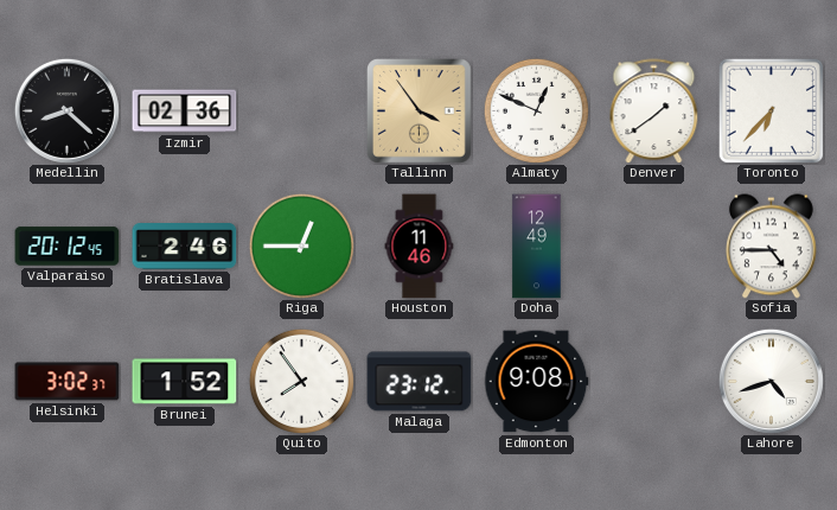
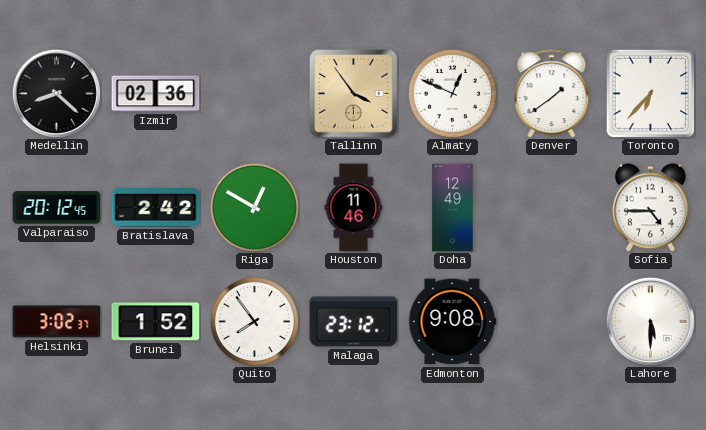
Bratislava: 2:46 -> 2:42 (156, 208)
Riga: 12:45 -> 12:50 (254, 207)
Lahore: 4:42 -> 5:30 (650, 321)
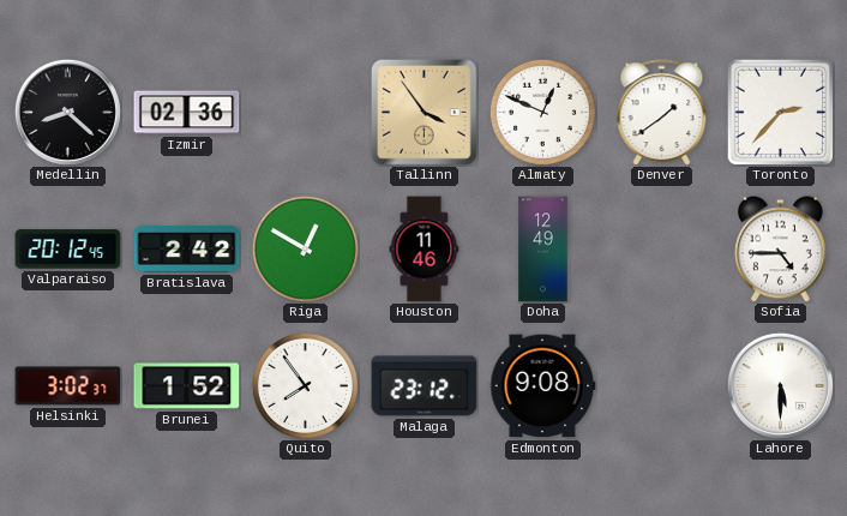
Toronto: 6:37 -> 2:37 (780, 112)
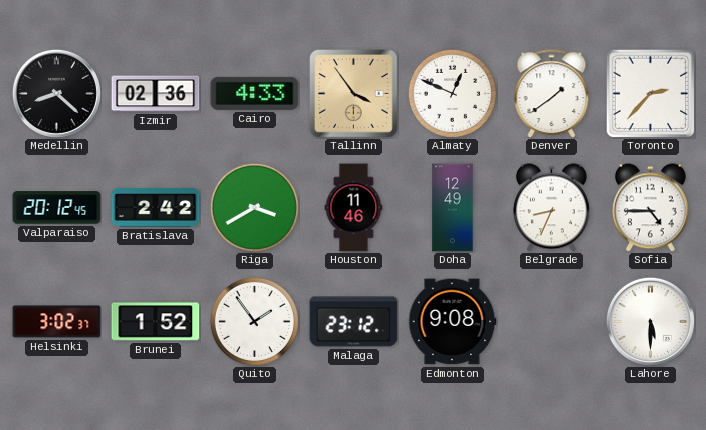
Cairo: none -> 4:33 (255, 93)
Riga: 12:50 -> 3:40 (254, 207)
Belgrade: none -> 8:34 (551, 208)
Quito: 7:54 -> 1:54 (254, 321)
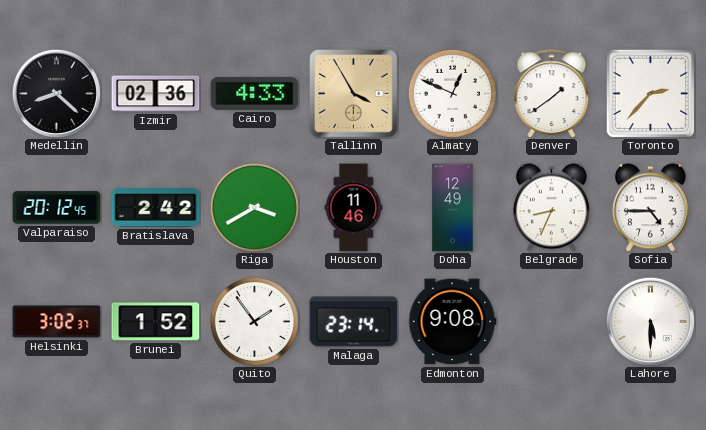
Tallinn: 3:54 -> 3:55 (354, 94)
Malaga: 23:12 -> 23:14 (354, 322)
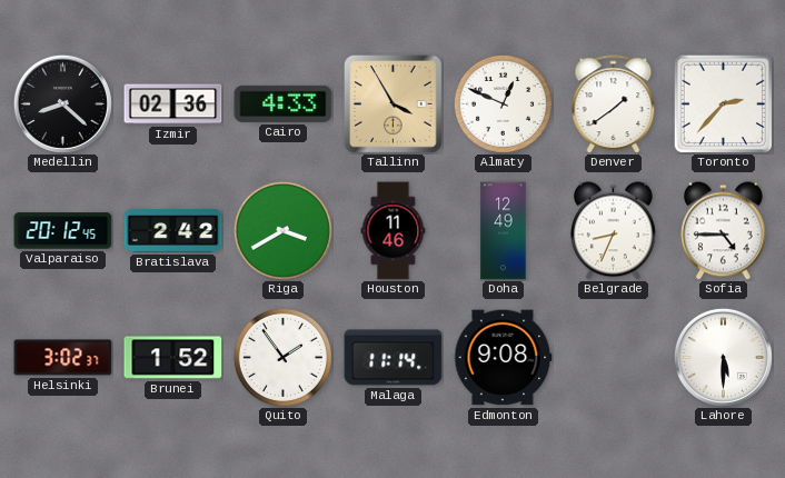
Malaga: 23:14 -> 11:14 (394, 358)
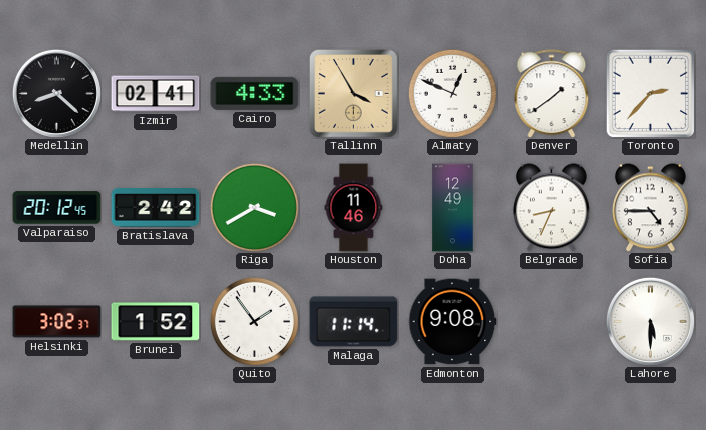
Izmir: 02:36 -> 02:41 (156, 94)
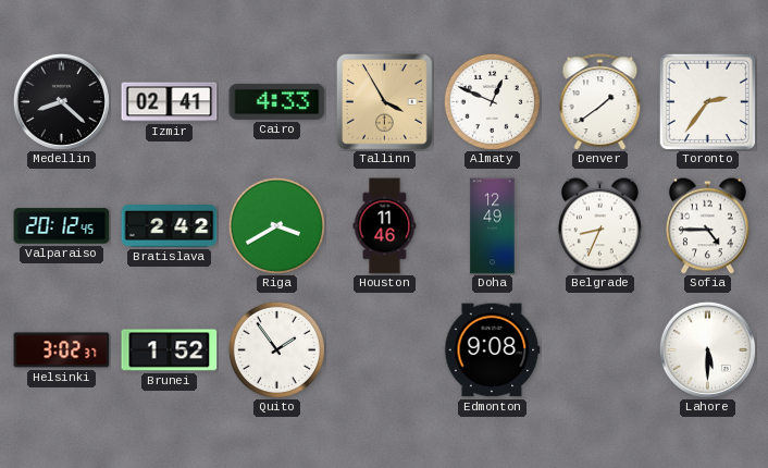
Toronto: 2:37 -> 2:36 (707, 101)
Malaga: 11:14 -> none (354, 322)
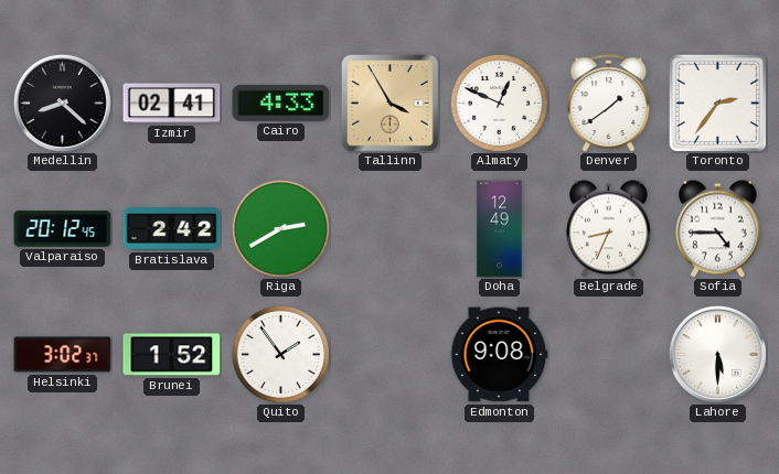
Riga: 3:40 -> 2:40 (280, 228)
Houston: 11:46 -> none (385, 226)
